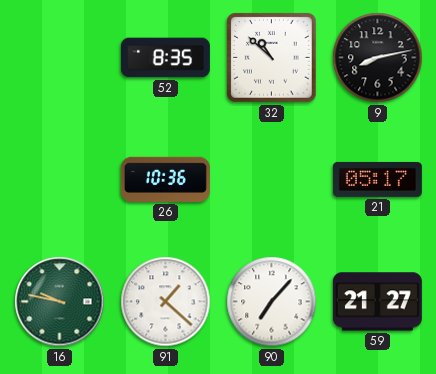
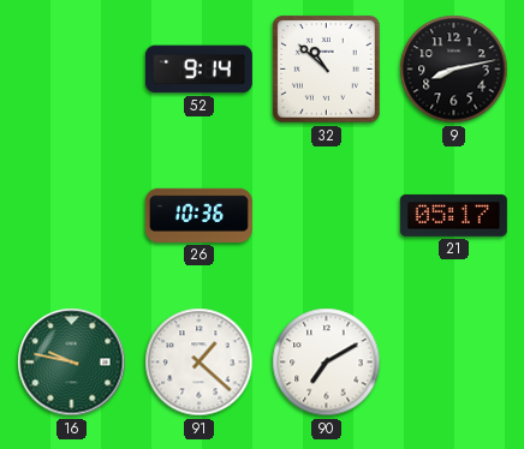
52: 8:35 -> 9:14 (198, 70)
90: 7:07 -> 7:10 (327, 363)
59: 21:27 -> none (377, 302)
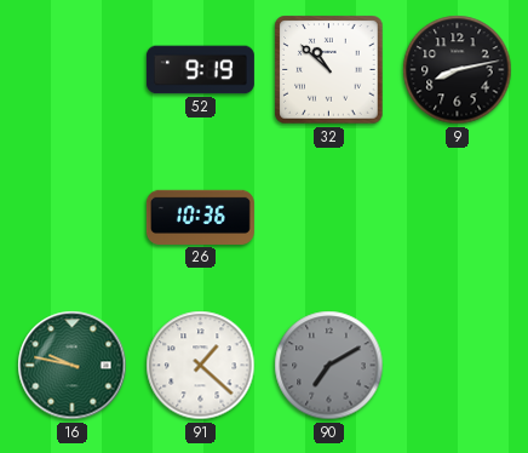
52: 9:14 -> 9:19 (200, 70)
21: 05:17 -> none (453, 215)
90 dial: white -> grey (329, 366)
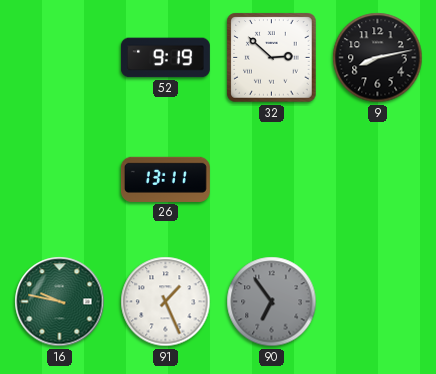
32: 10:52 -> 2:52 (272, 58)
26: 10:36 -> 13:11 (165, 179)
91: 1:22 -> 1:26 (166, 302)
90: 7:10 -> 6:54 (272, 302)
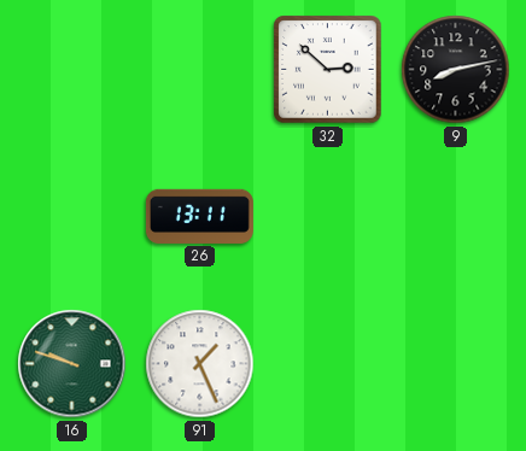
52: 9:19 -> none (165, 58)
16: 9:47 -> 9:48 (72, 364)
90: 6:54 -> none (272, 302)
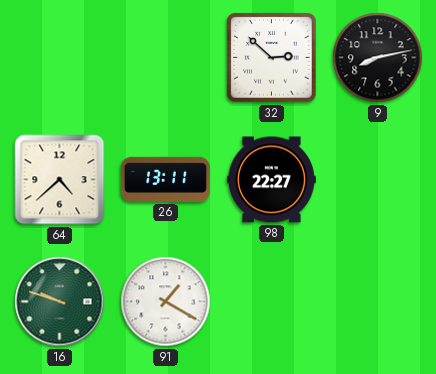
64: none -> 4:38 (60, 180)
98: none -> 22:27 (271, 180)
91: 1:26 -> 1:20 (166, 302)
